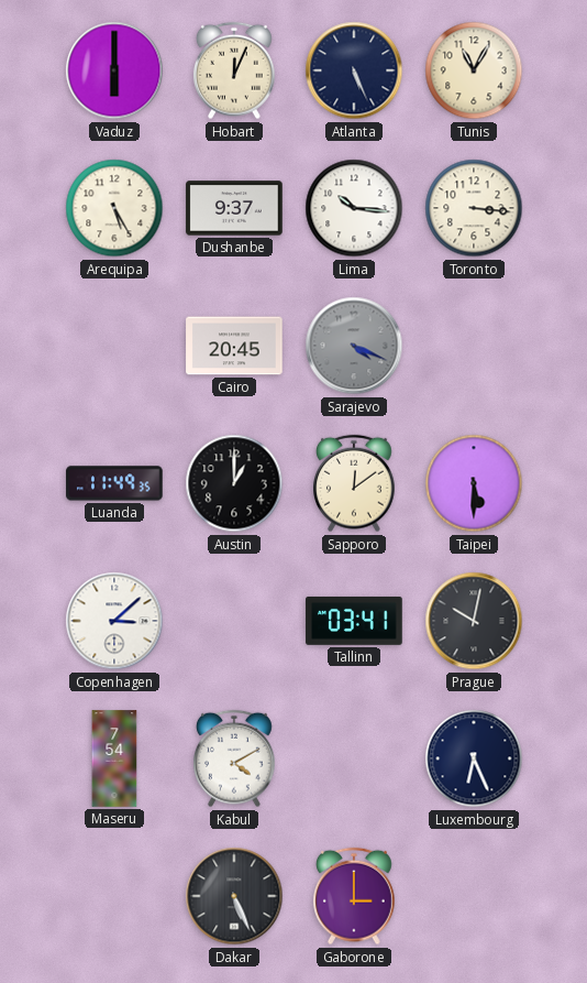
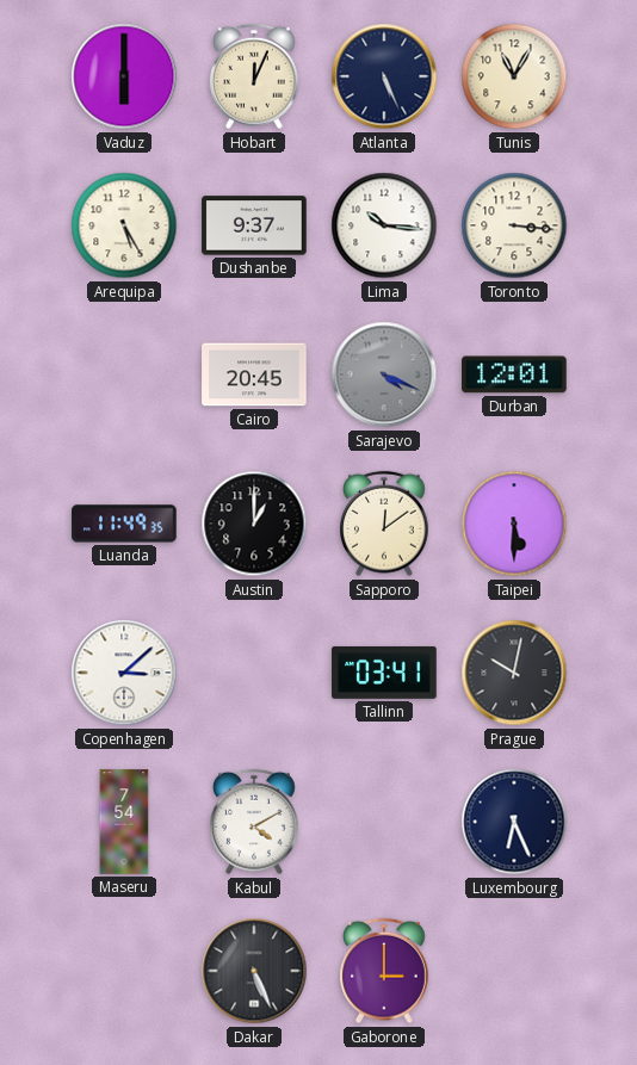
Durban: none -> 12:01 (514, 374)
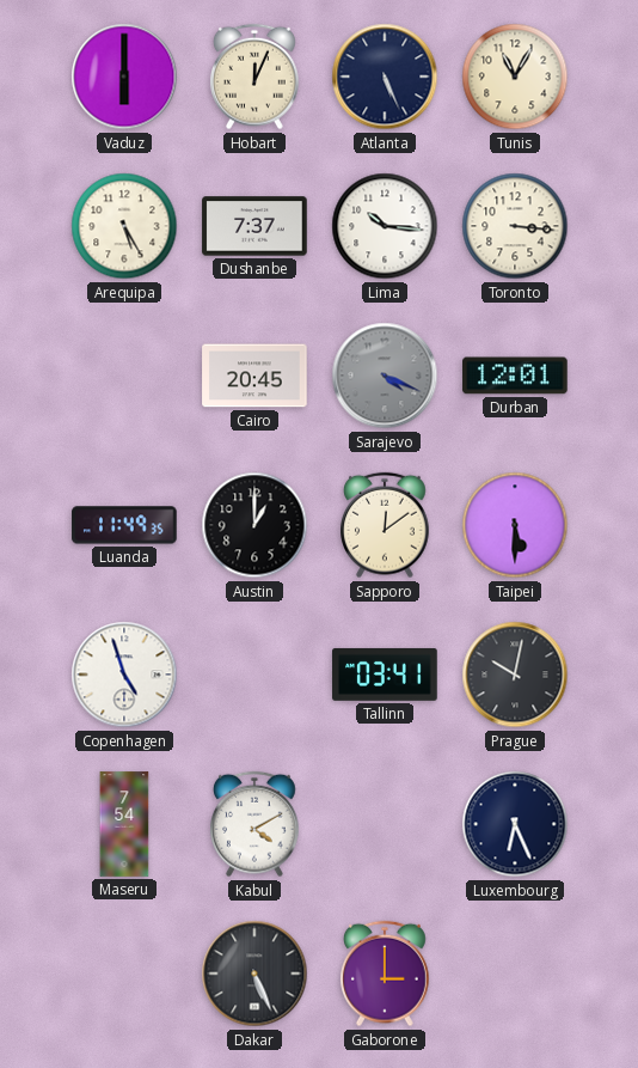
Dushanbe: 9:37 -> 7:37 (254, 226)
Copenhagen: 3:08 -> 4:57 (124, 675)
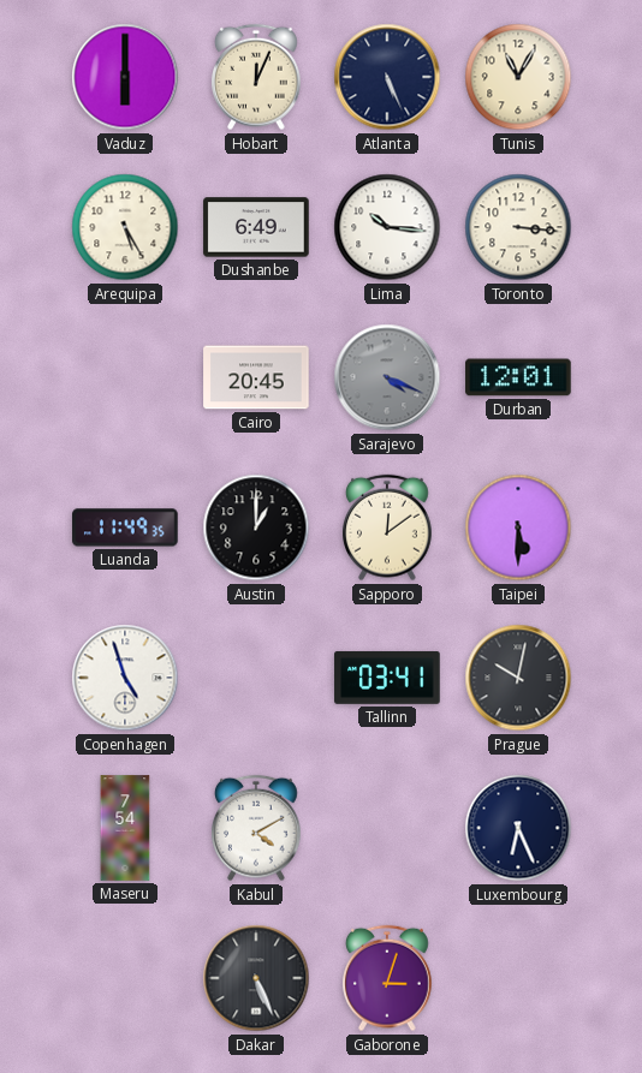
Dushanbe: 7:37 -> 6:49 (256, 227)
Gaborone: 3:00 -> 3:03 (388, 978)
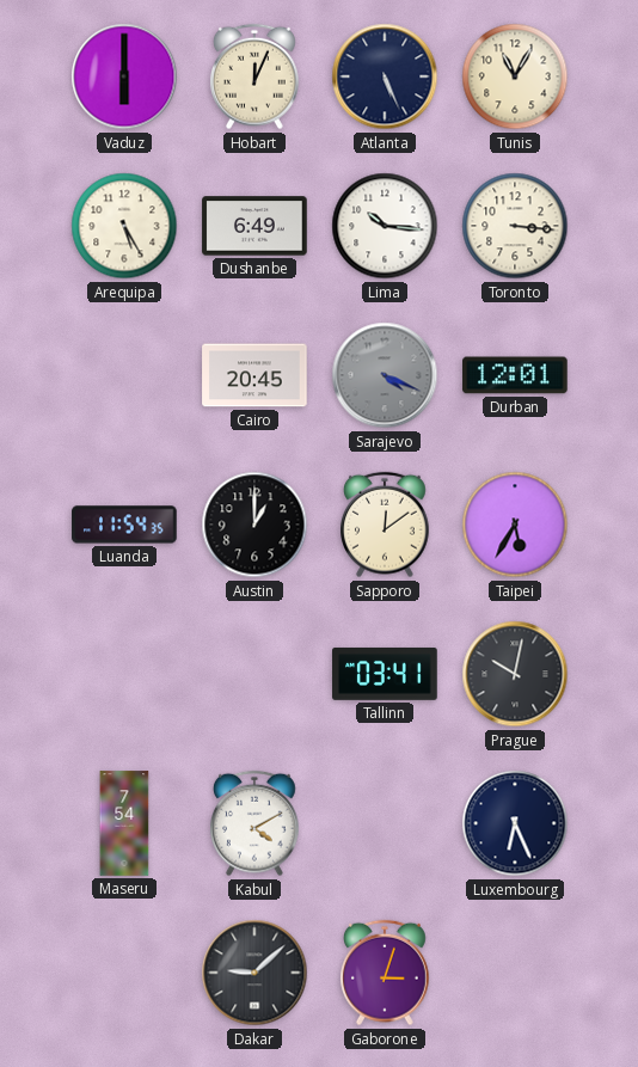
Luanda: 11:49 -> 11:54 (124, 525)
Taipei: 5:30 -> 5:35 (515, 525)
Copenhagen: 4:57 -> none (125, 678)
Dakar: 5:26 -> 9:08 (254, 973)
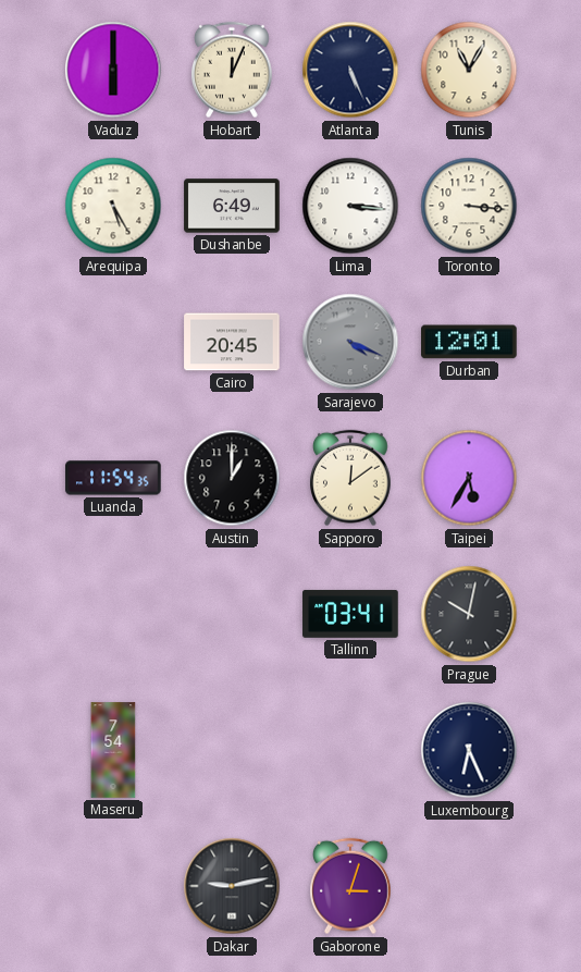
Lima: 10:16 -> 3:16 (350, 206)
Kabul: 4:10 -> none (256, 823)
Dakar: 9:08 -> 9:13 (232, 886)
